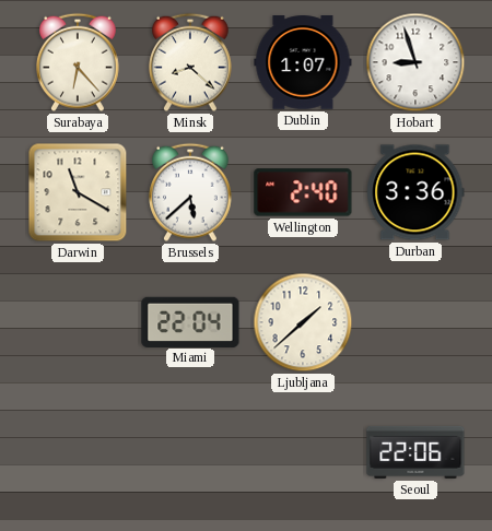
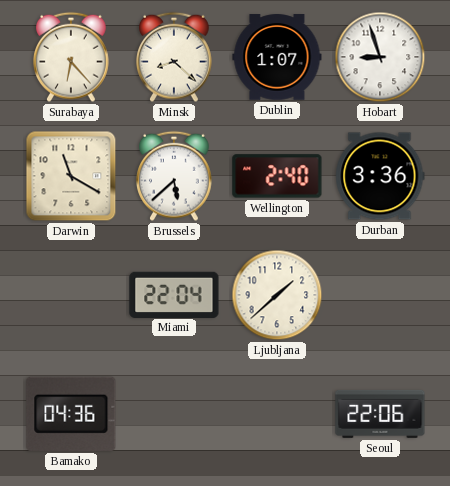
Bamako: none -> 04:36 (71, 414)
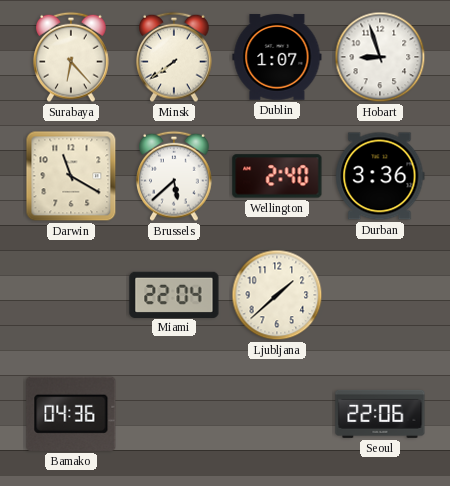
Minsk: 8:22 -> 7:39 (175, 57)
